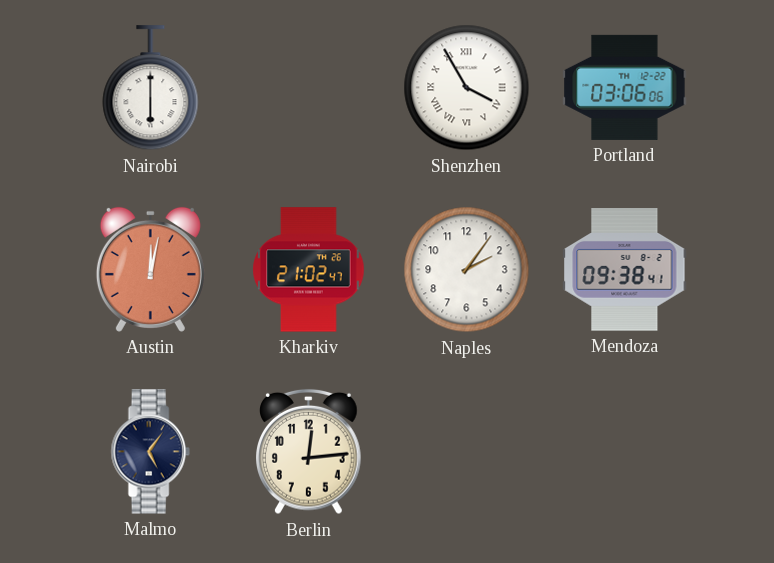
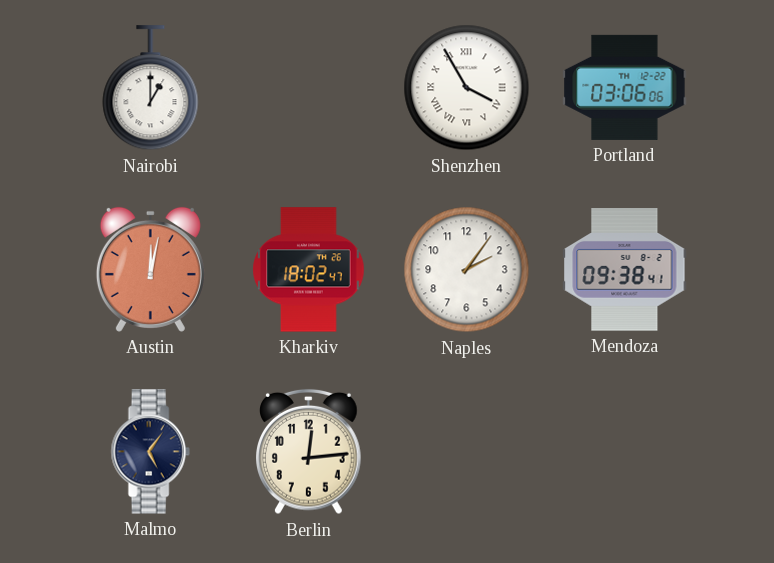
Nairobi: 6:00 -> 1:00 (151, 88)
Kharkiv: 21:02 -> 18:02 (309, 270)
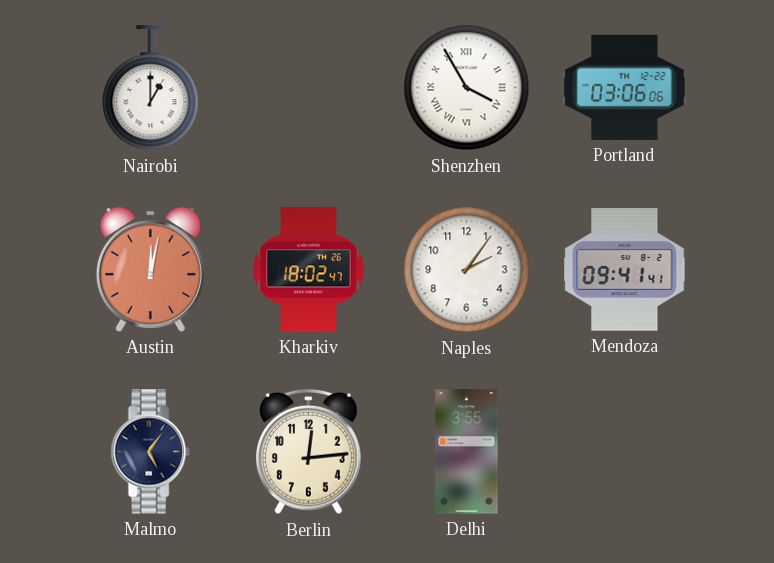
Mendoza: 09:38 -> 09:41 (625, 270)
Delhi: none -> 3:55 (467, 452)
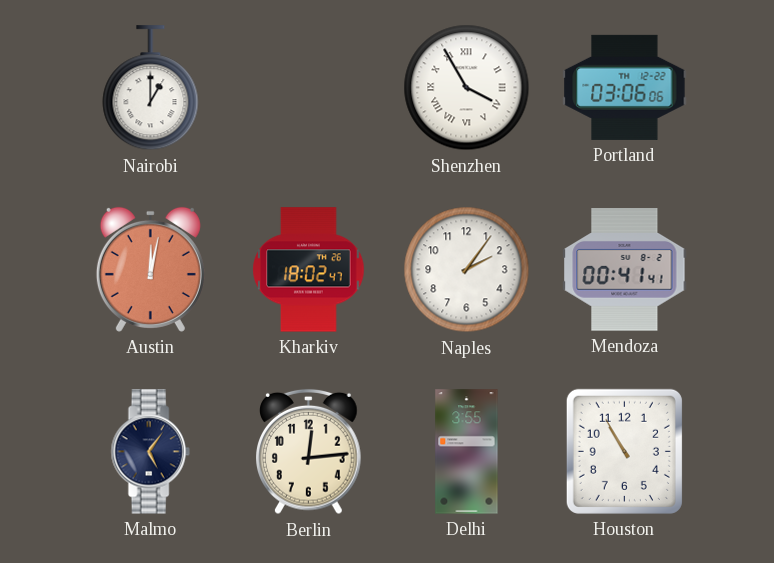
Mendoza: 09:41 -> 00:41 (625, 270)
Houston: none -> 10:55 (624, 451)
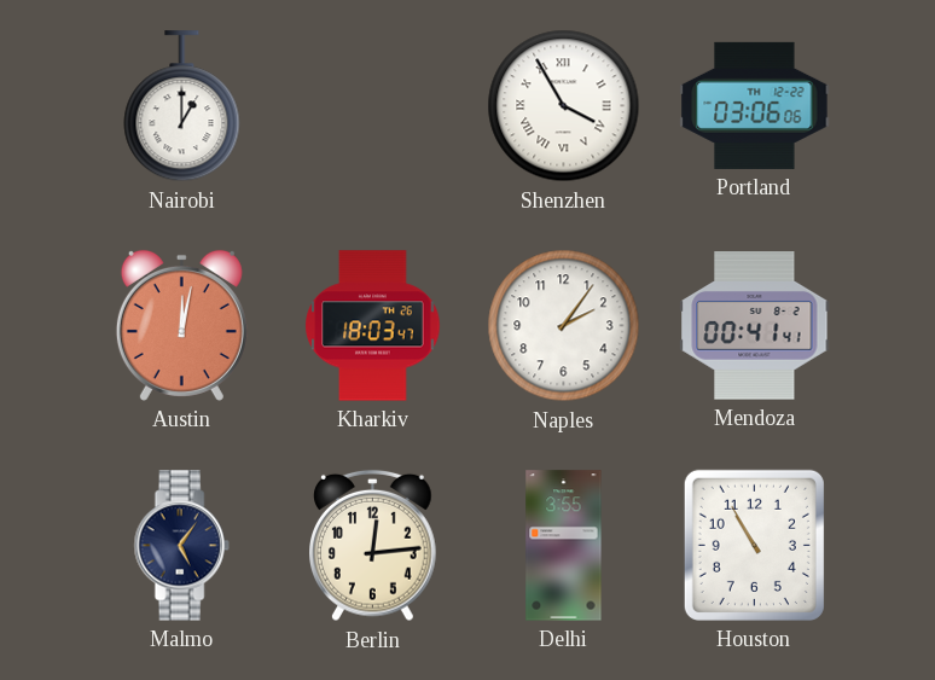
Kharkiv: 18:02 -> 18:03 (373, 326)
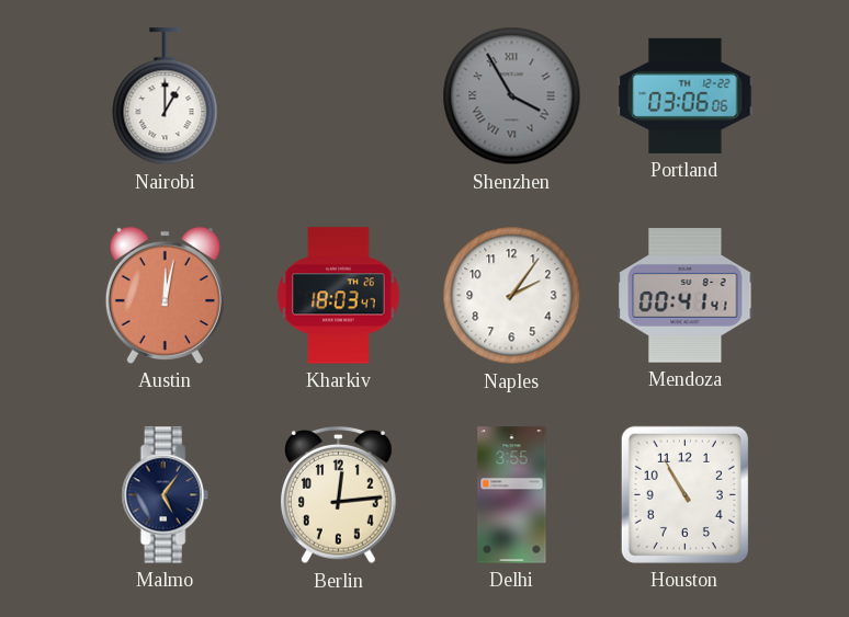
Shenzhen dial: white -> grey (512, 96)
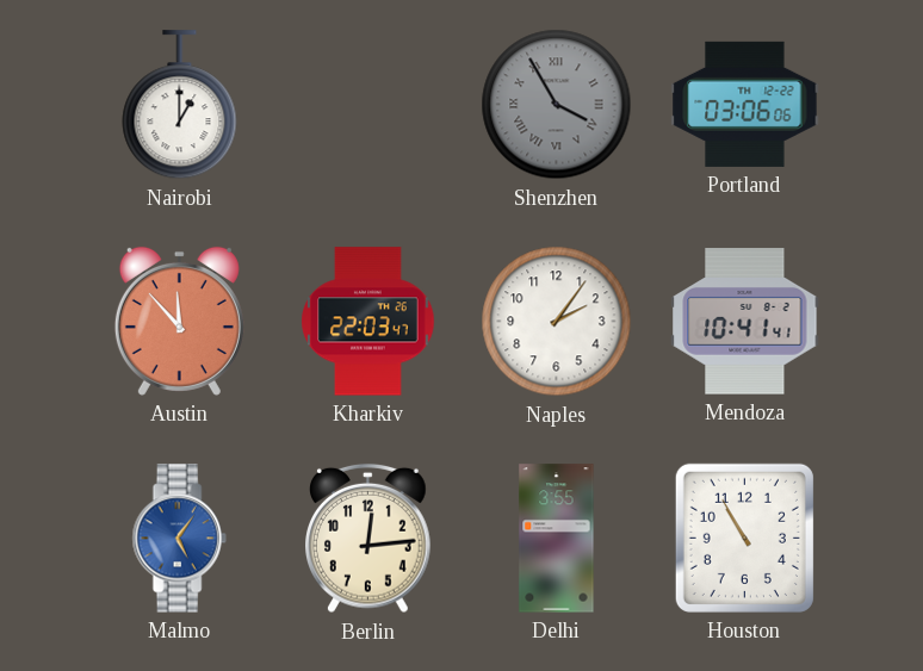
Austin: 12:02 -> 11:53 (179, 321)
Kharkiv: 18:03 -> 22:03 (368, 322)
Mendoza: 00:41 -> 10:41 (745, 322)
Malmo dial: navy -> blue (179, 539)
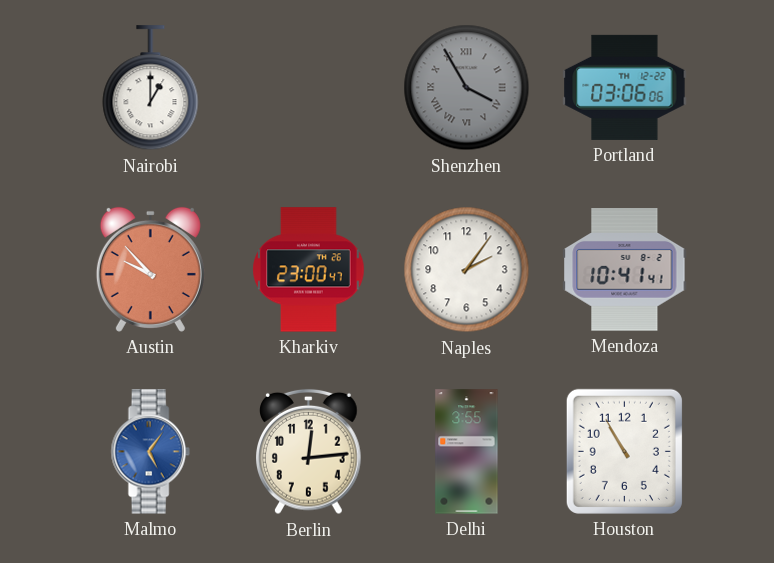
Austin: 11:53 -> 9:53 (150, 269)
Kharkiv: 22:03 -> 23:00 (309, 270)
